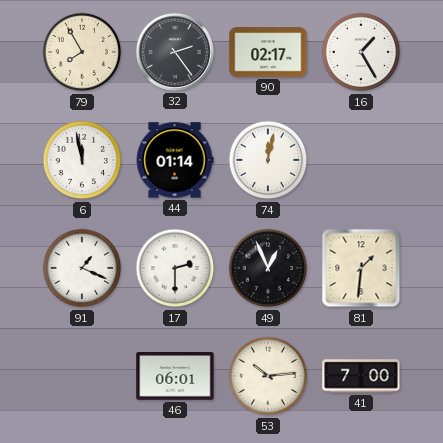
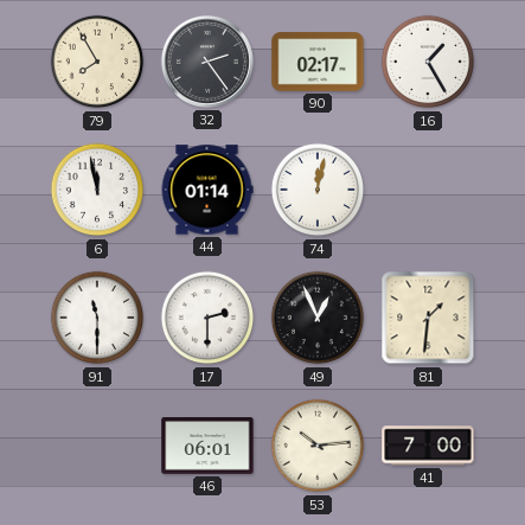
91: 1:19 -> 11:30 (97, 318)
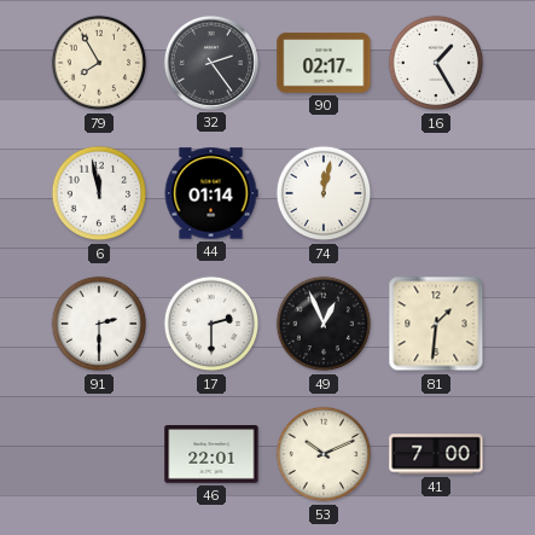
91: 11:30 -> 2:30 (99, 324)
46: 06:01 -> 22:01 (211, 455)
53: 10:14 -> 10:11 (324, 454)
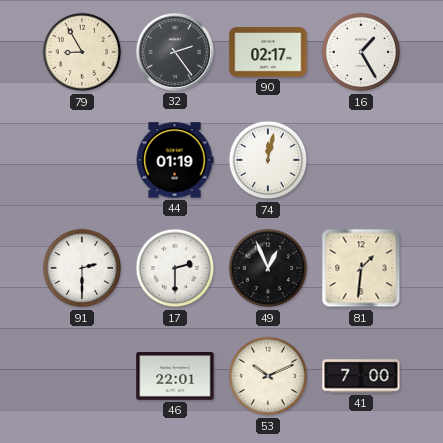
79: 7:55 -> 8:55 (82, 52)
6: 11:58 -> none (99, 193)
44: 01:14 -> 01:19 (175, 160)
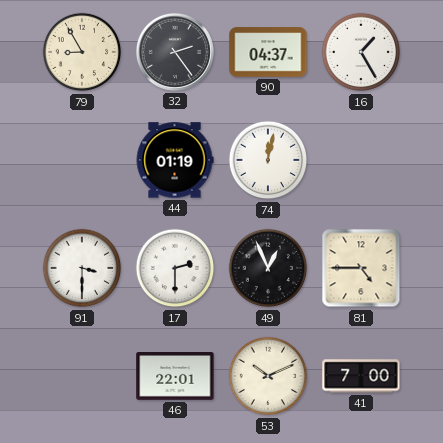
90: 02:17 -> 04:37 (268, 52)
91: 2:30 -> 3:30 (82, 268)
81: 1:31 -> 4:45 (361, 268)
